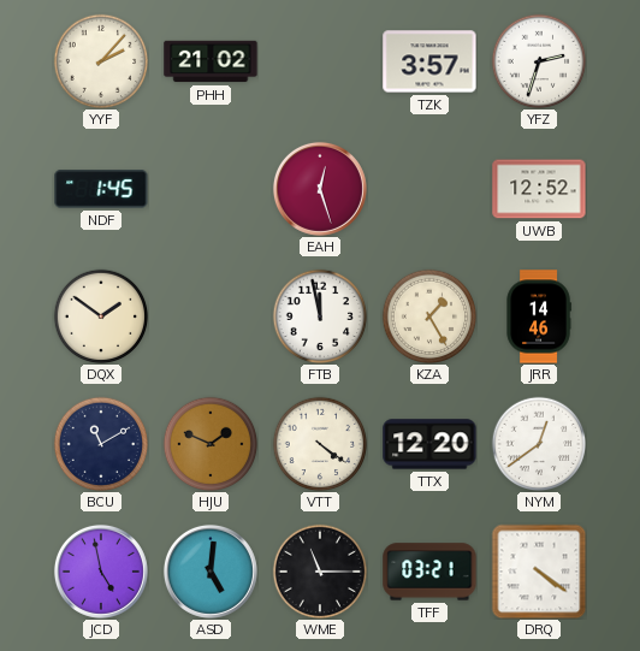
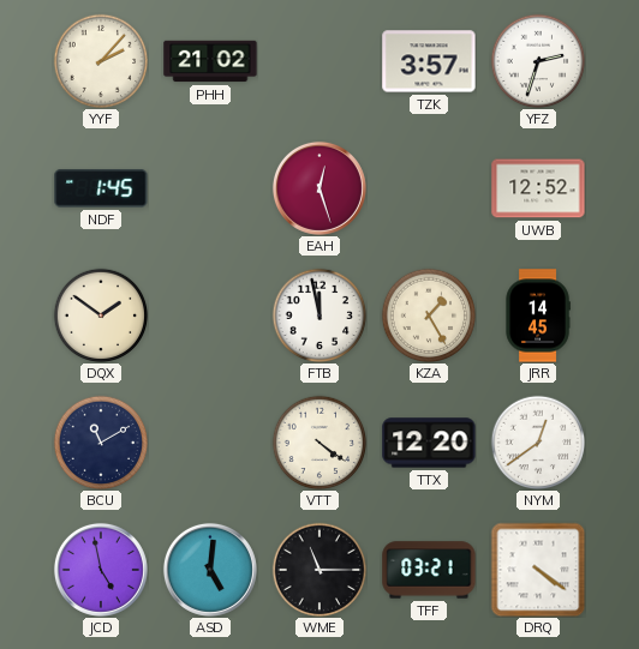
JRR: 14:46 -> 14:45 (538, 316)
HJU: 1:49 -> none (211, 444)
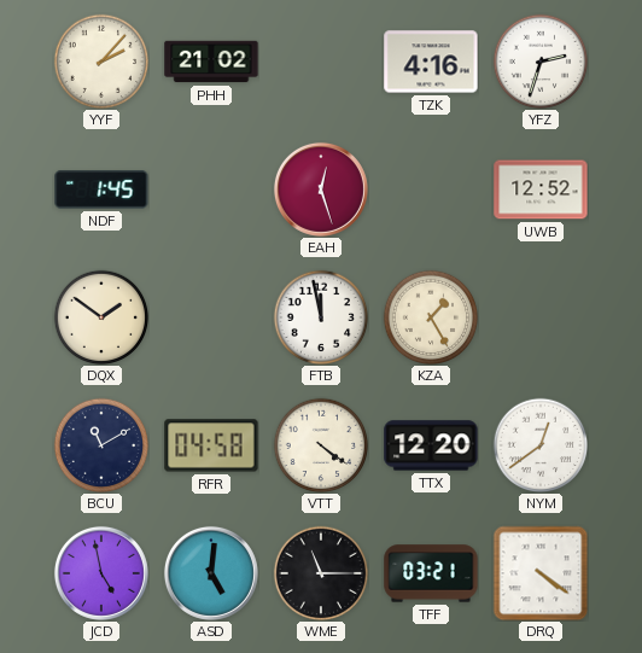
TZK: 3:57 -> 4:16 (431, 62)
JRR: 14:45 -> none (538, 316)
RFR: none -> 04:58 (211, 445)
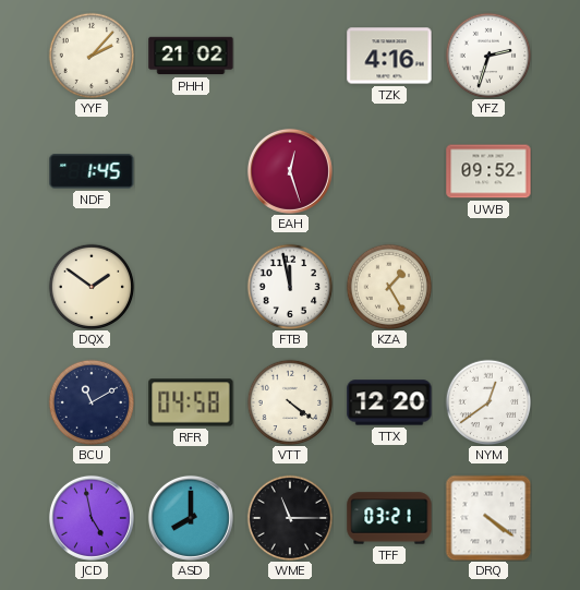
UWB: 12:52 -> 09:52 (488, 171)
ASD: 5:01 -> 8:00 (191, 518)
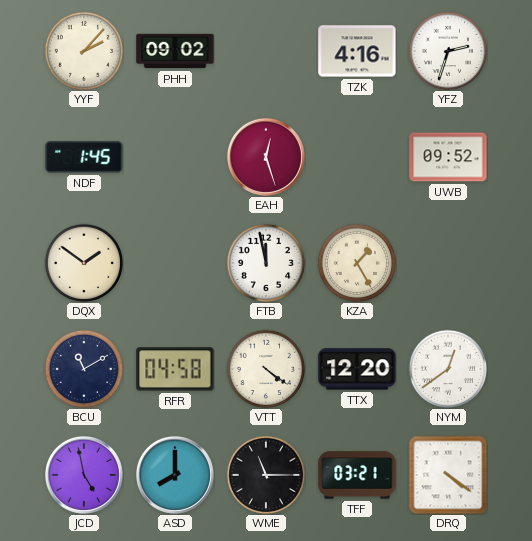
PHH: 21:02 -> 09:02 (175, 51)
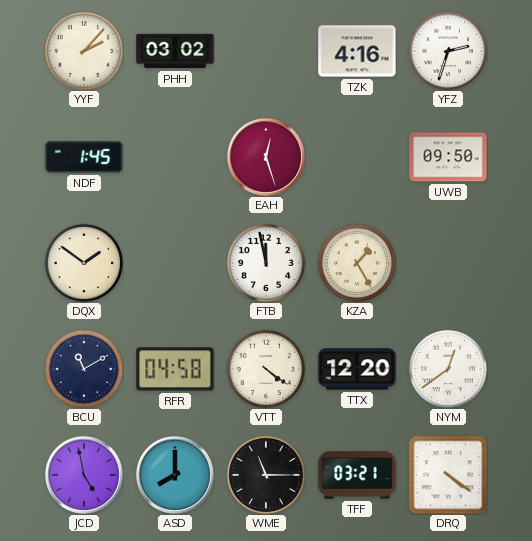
PHH: 09:02 -> 03:02 (175, 51)
UWB: 09:52 -> 09:50 (448, 157)
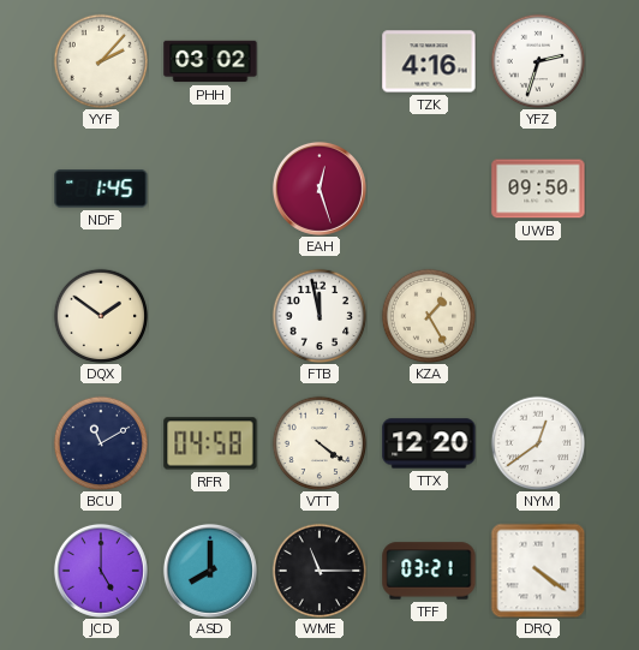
JCD: 4:58 -> 5:00 (101, 571)
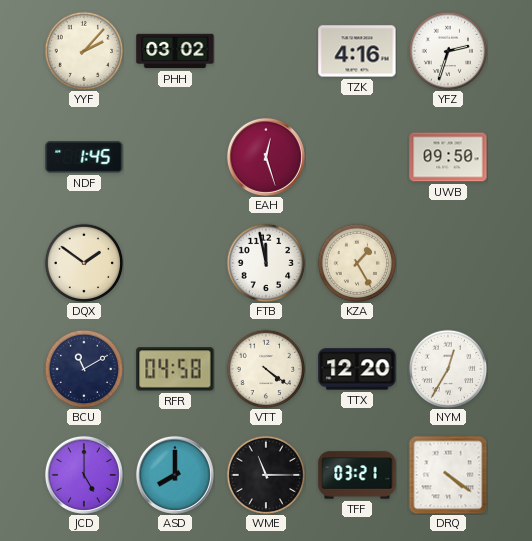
NYM: 12:39 -> 12:35 (448, 369)
